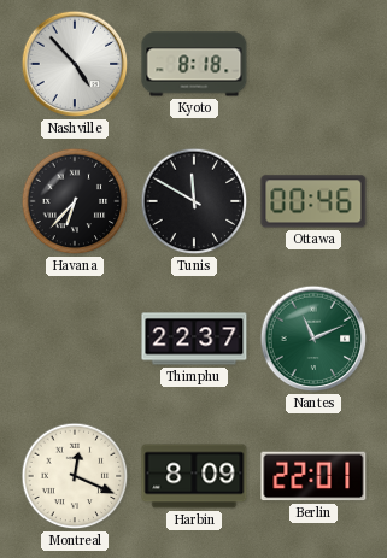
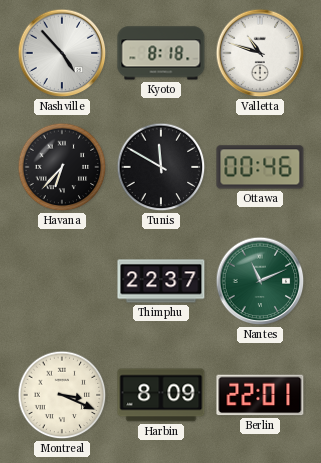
Valletta: none -> 10:48 (260, 53)
Montreal: 12:19 -> 3:19 (62, 395)
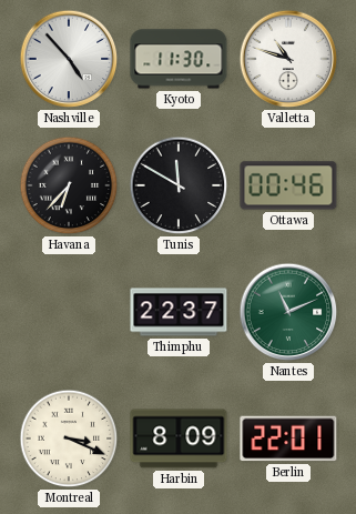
Kyoto: 8:18 -> 11:30 (179, 59)
